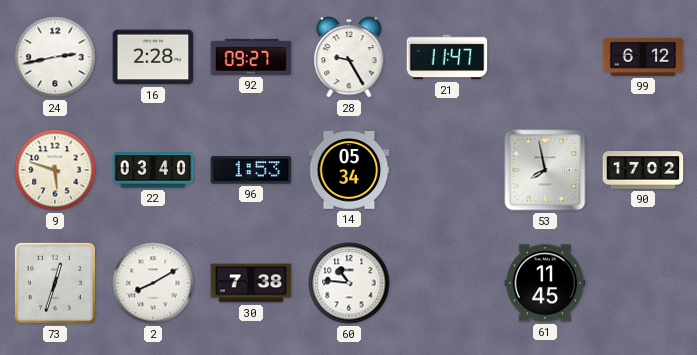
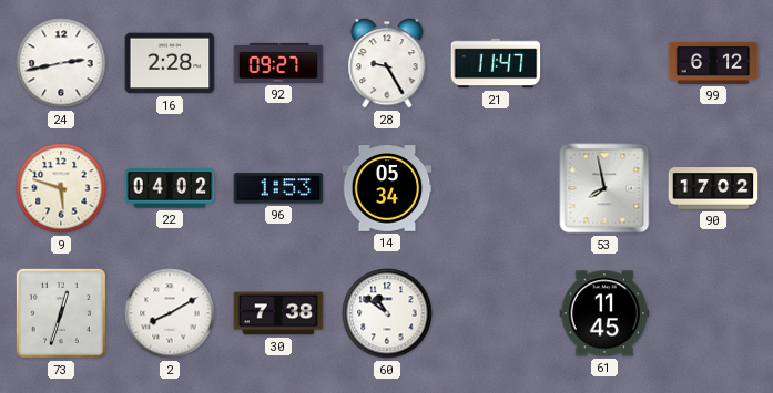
22: 03:40 -> 04:02 (170, 188)
60: 10:46 -> 10:51 (387, 313)
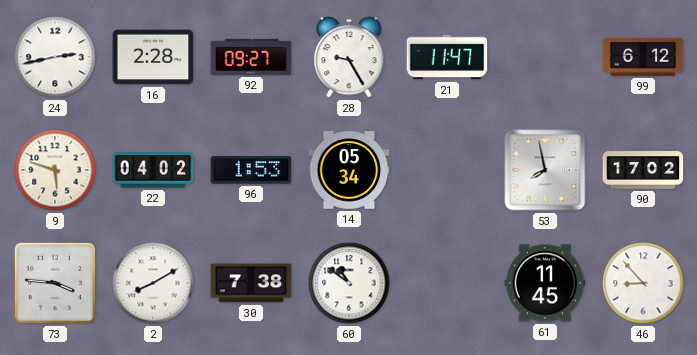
73: 12:33 -> 3:46 (55, 283)
46: none -> 8:53 (643, 283)
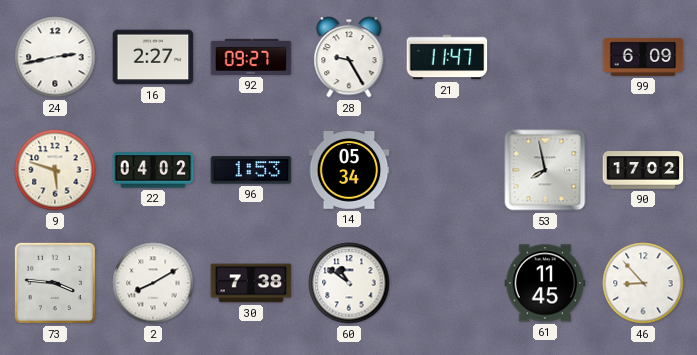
16: 2:28 -> 2:27 (153, 57)
99: 6:12 -> 6:09 (643, 57)
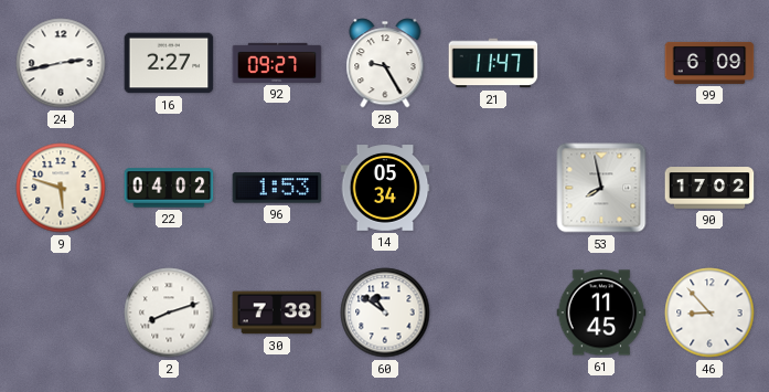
73: 3:46 -> none (55, 283)
2: 8:10 -> 8:12 (169, 312)
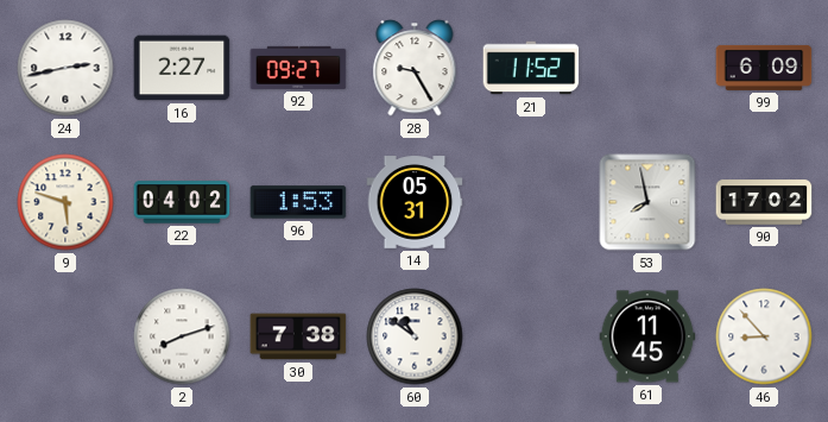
21: 11:47 -> 11:52 (531, 68)
14: 05:34 -> 05:31 (415, 202)
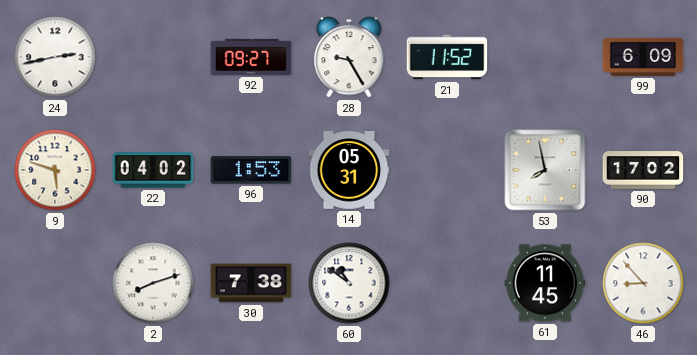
16: 2:27 -> none (182, 68)
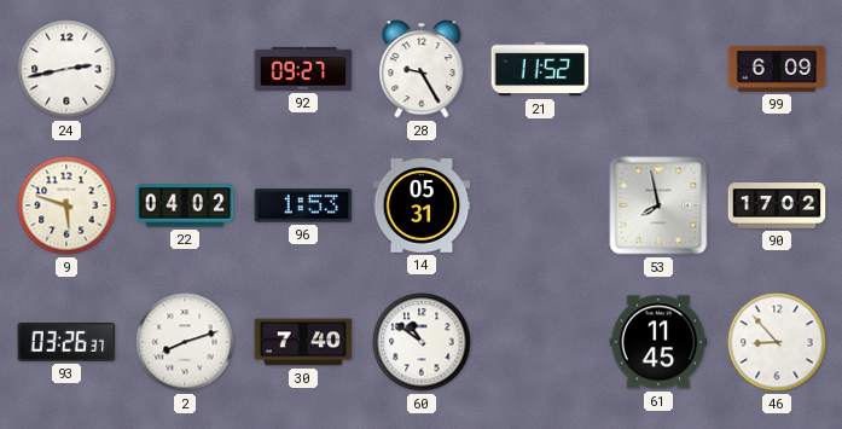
93: none -> 03:26 (66, 342)
30: 7:38 -> 7:40 (303, 342)
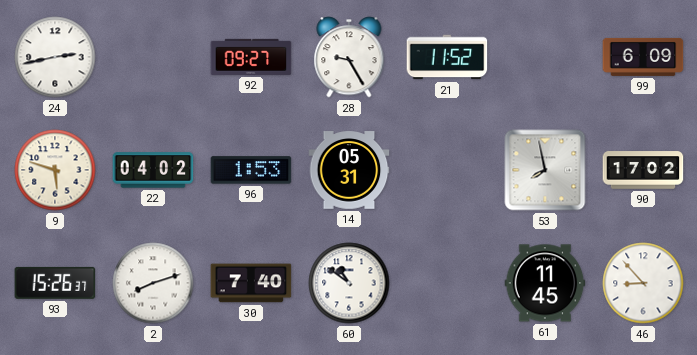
93: 03:26 -> 15:26 (55, 283)
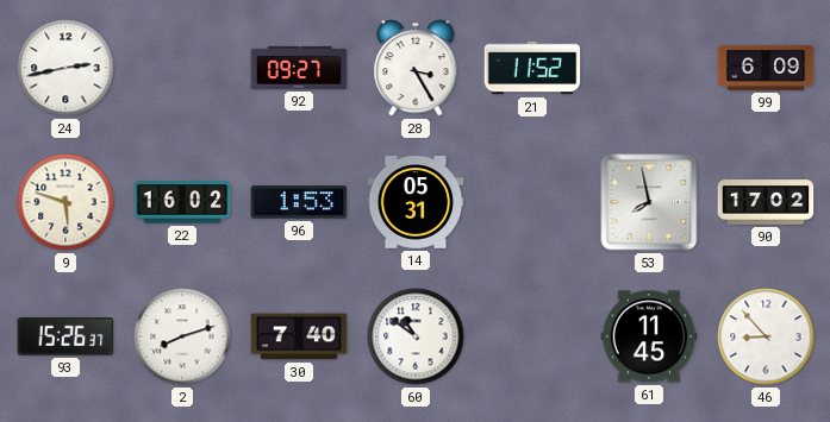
28: 9:25 -> 3:25 (416, 68)
22: 04:02 -> 16:02 (182, 202)
